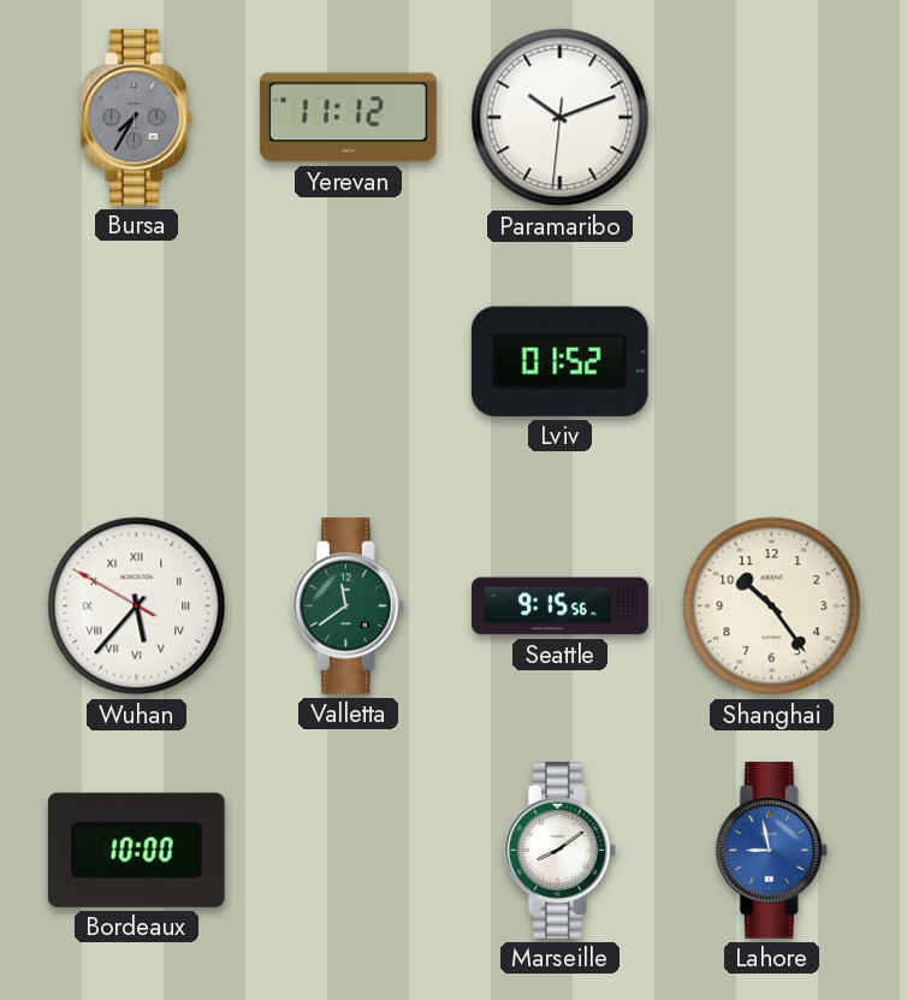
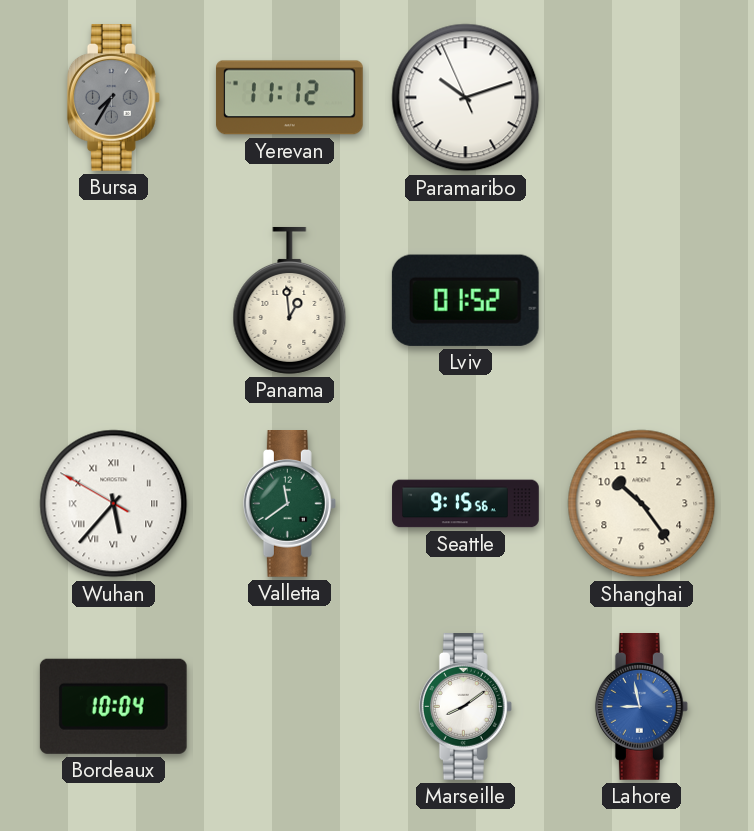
Paramaribo: 10:11:31 -> 10:11:56 (466, 98)
Panama: none -> 12:59 (290, 300)
Bordeaux: 10:00 -> 10:04 (113, 706)
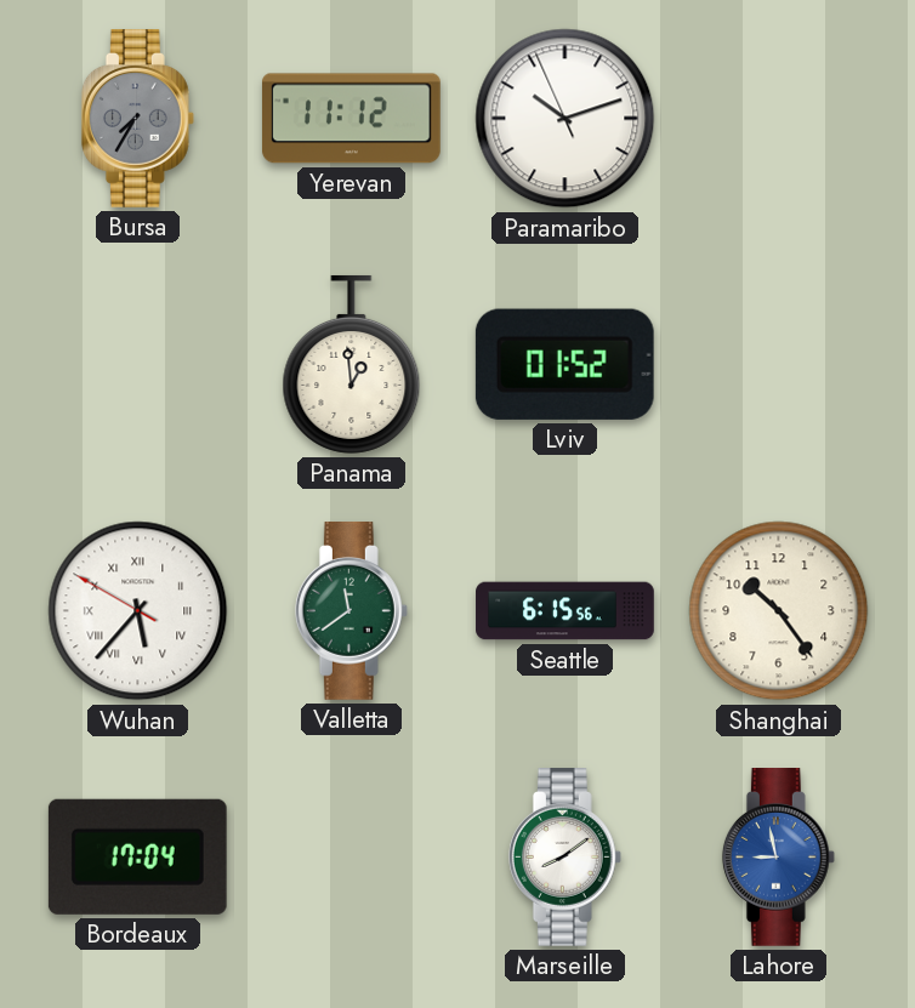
Seattle: 9:15 -> 6:15 (566, 611)
Bordeaux: 10:04 -> 17:04 (137, 856)
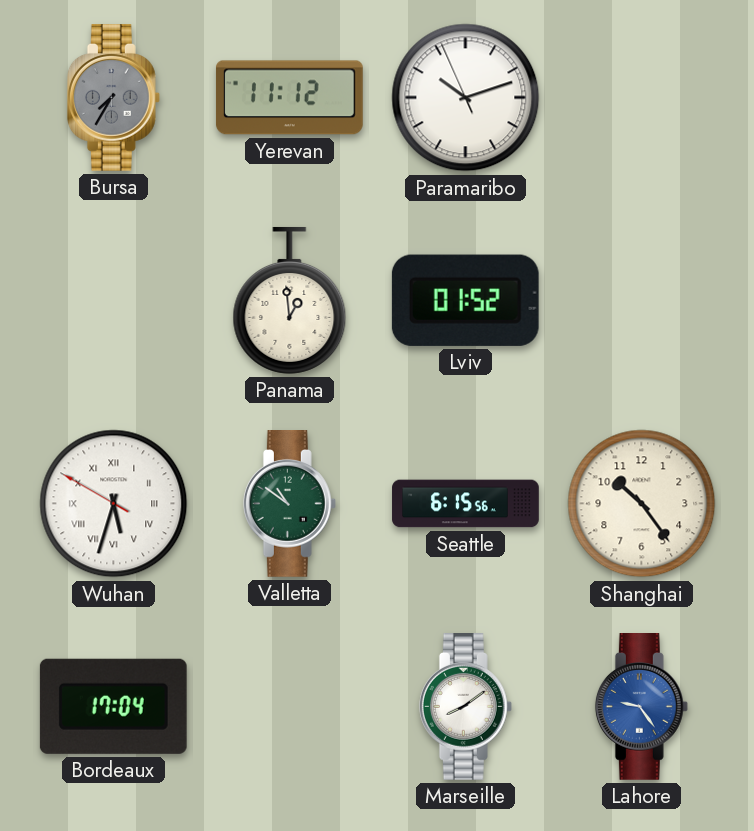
Wuhan: 5:36 -> 5:32 (114, 504)
Valletta: 11:39 -> 10:51 (289, 504)
Lahore: 8:58 -> 9:24 (641, 707)
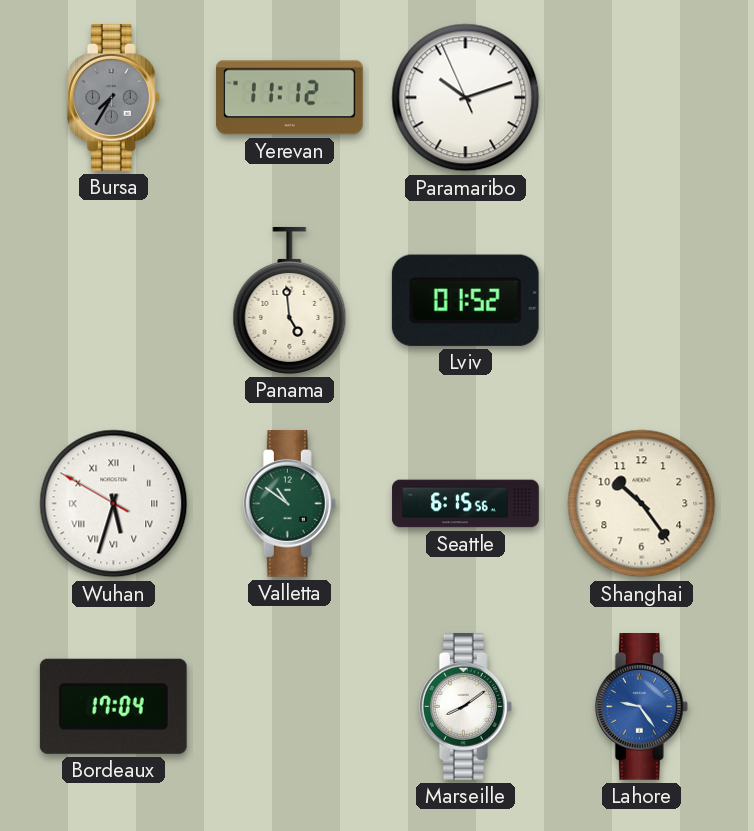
Panama: 12:59 -> 4:59 (290, 300)
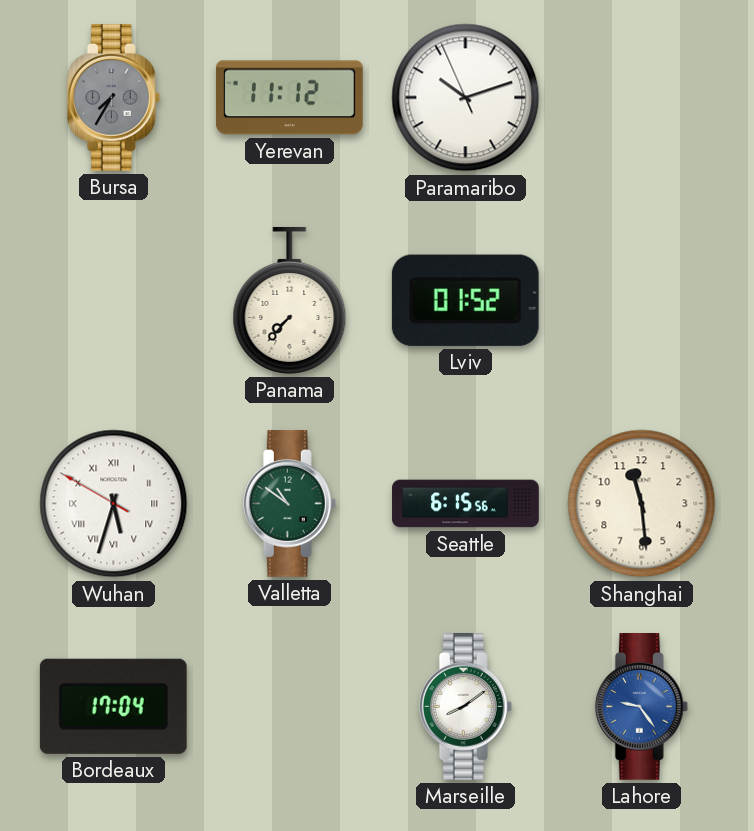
Panama: 4:59 -> 7:37 (290, 300)
Shanghai: 10:24 -> 11:29 (642, 504)
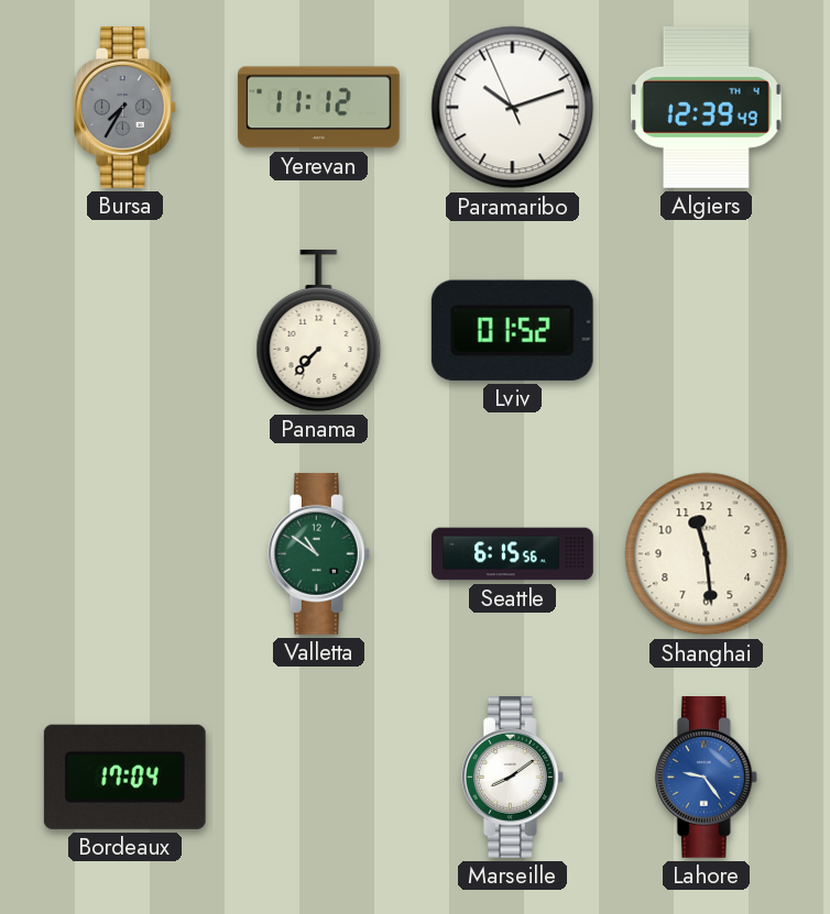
Algiers: none -> 12:39 (707, 107)
Wuhan: 5:32 -> none (114, 504)
